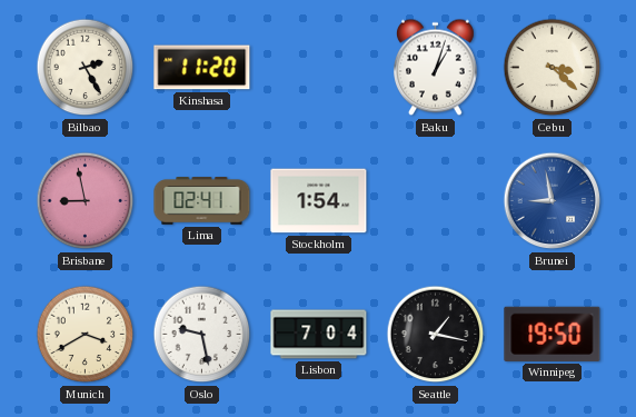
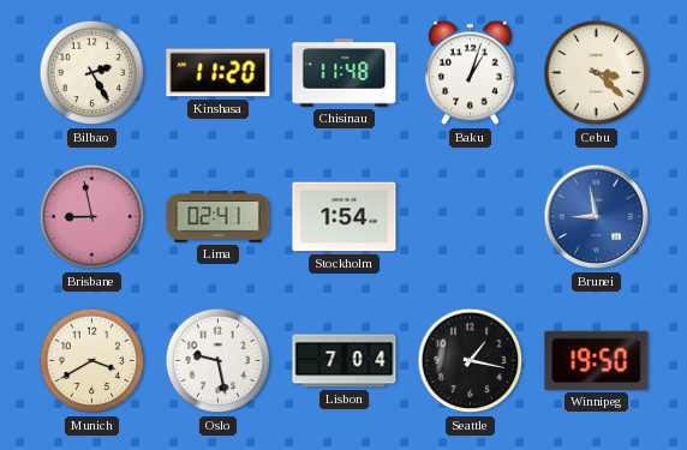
Chisinau: none -> 11:48 (345, 73)
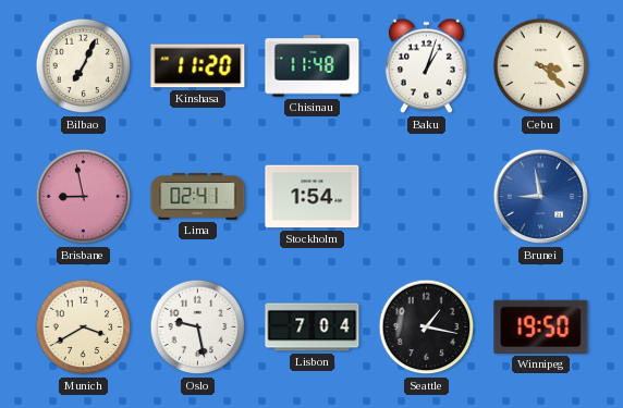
Bilbao: 2:25 -> 7:04 (84, 66)
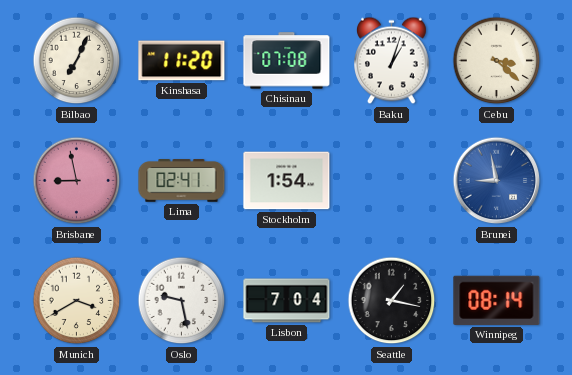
Chisinau: 11:48 -> 07:08 (287, 61)
Winnipeg: 19:50 -> 08:14 (497, 300)
